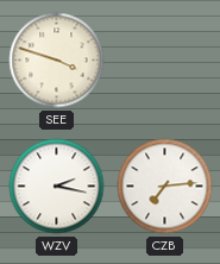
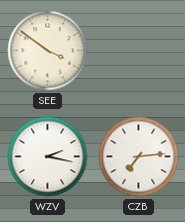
SEE: 3:48 -> 3:51 (48, 51)
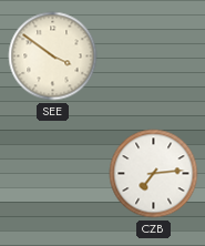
WZV: 2:17 -> none (48, 157)
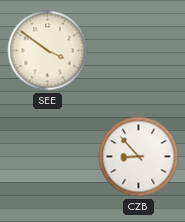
CZB: 7:14 -> 8:53 (139, 157)
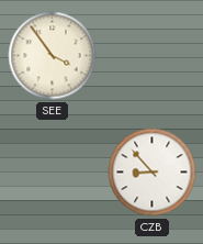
SEE: 3:51 -> 3:54 (53, 56)
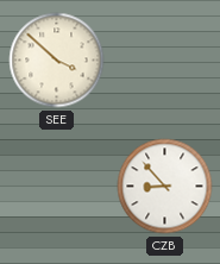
SEE: 3:54 -> 3:52 (57, 61)
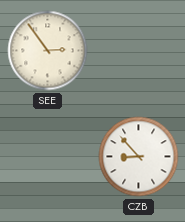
SEE: 3:52 -> 2:54 (48, 51)
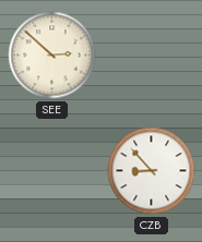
SEE: 2:54 -> 2:52 (52, 56)
